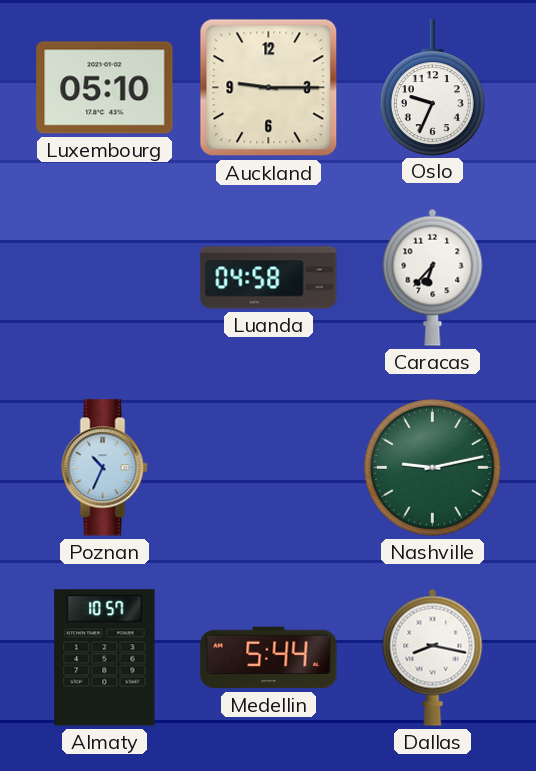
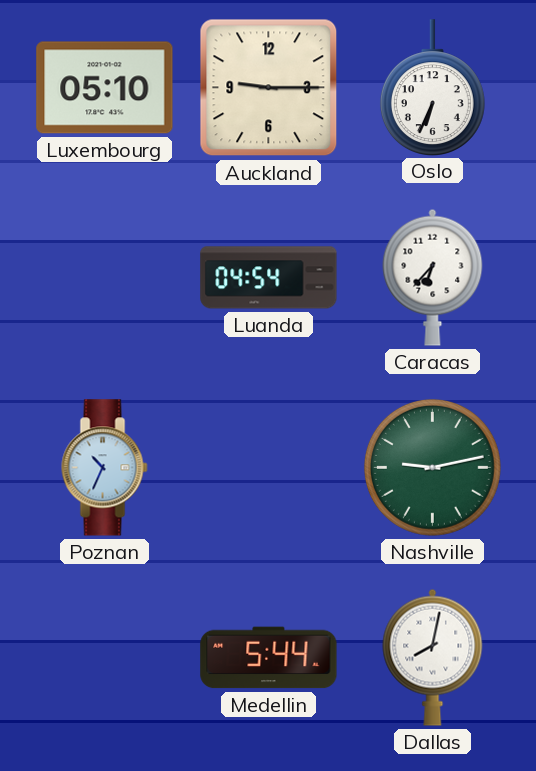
Oslo: 9:34 -> 6:34 (432, 87)
Luanda: 04:58 -> 04:54 (269, 278)
Almaty: 10:57 -> none (105, 658)
Dallas: 8:17 -> 8:02 (433, 657)
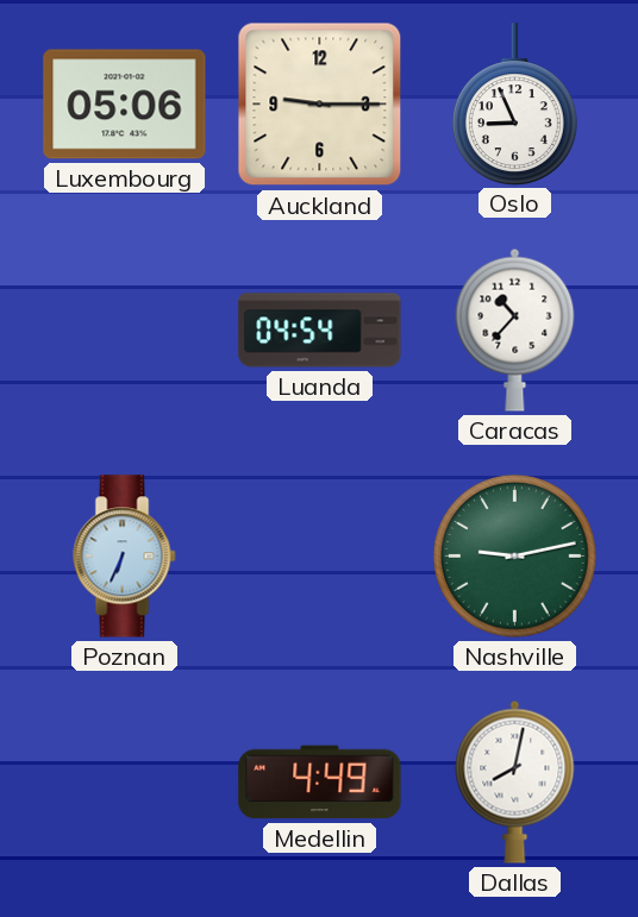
Luxembourg: 05:10 -> 05:06 (125, 105)
Oslo: 6:34 -> 8:56 (514, 103)
Caracas: 6:37 -> 10:37 (515, 329)
Poznan: 10:34 -> 6:34 (125, 557)
Medellin: 5:44 -> 4:49 (320, 783)
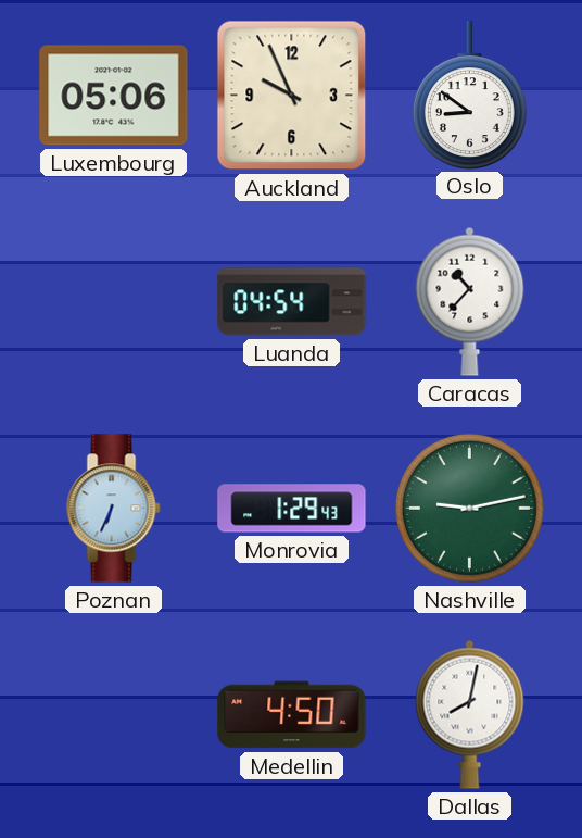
Auckland: 9:15 -> 9:56 (292, 96)
Oslo: 8:56 -> 8:51 (469, 95)
Monrovia: none -> 1:29 (292, 509)
Medellin: 4:49 -> 4:50 (292, 715)
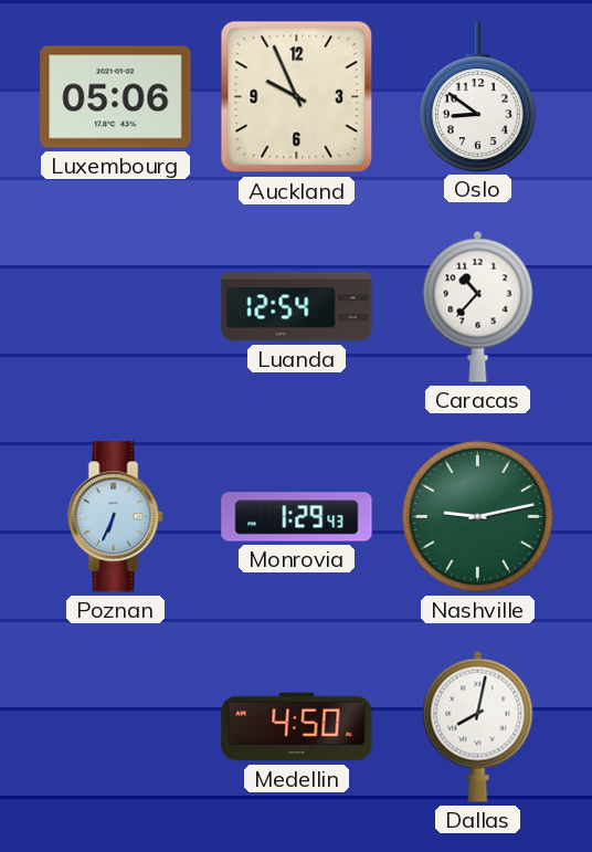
Luanda: 04:54 -> 12:54 (297, 307)
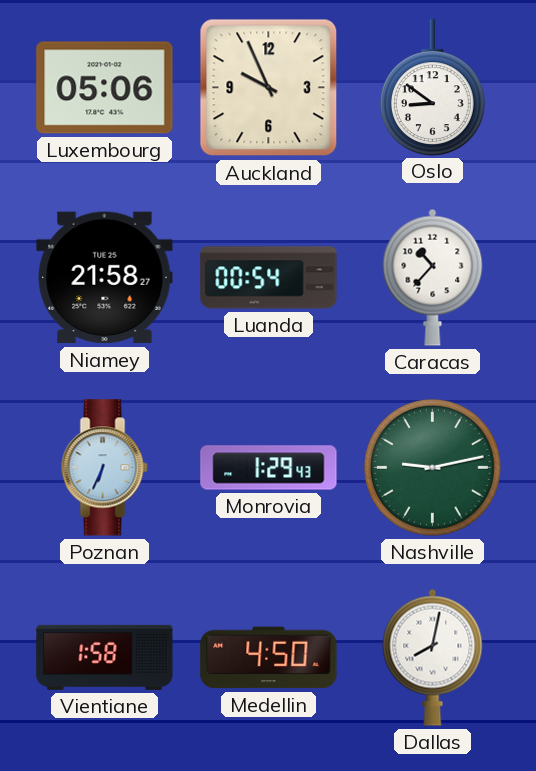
Niamey: none -> 21:58 (105, 278)
Luanda: 12:54 -> 00:54 (269, 278)
Vientiane: none -> 1:58 (105, 657)
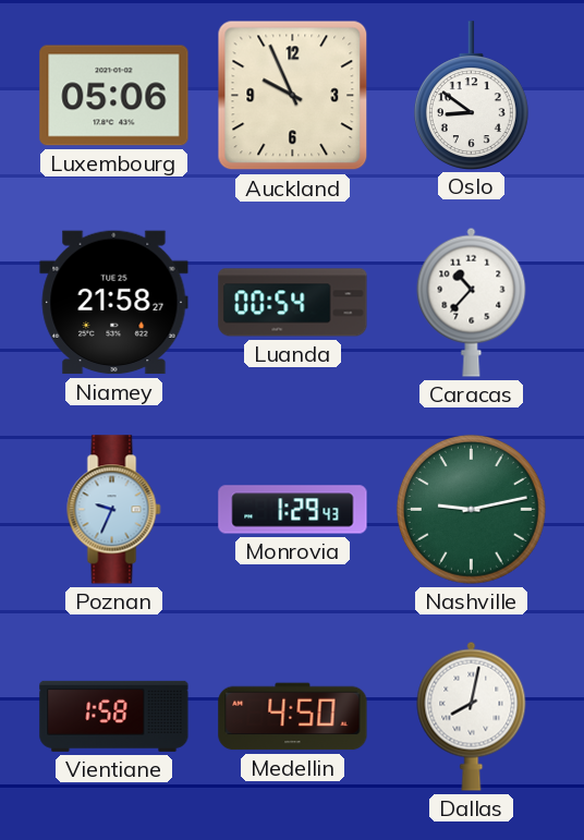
Poznan: 6:34 -> 9:34 (114, 510)
